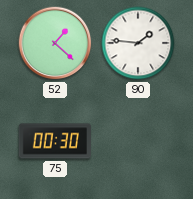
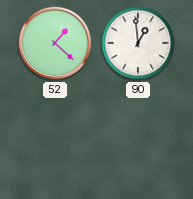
90: 1:46 -> 12:59 (138, 43)
75: 00:30 -> none (54, 141)
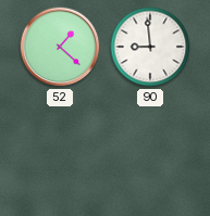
90: 12:59 -> 8:59 (150, 47)
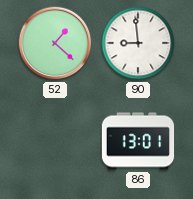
86: none -> 13:01 (138, 141)
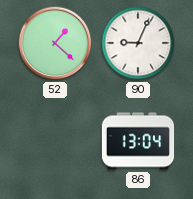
90: 8:59 -> 9:04 (138, 43)
86: 13:01 -> 13:04 (138, 141)
